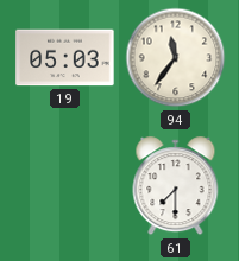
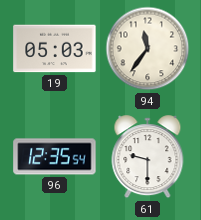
96: none -> 12:35 (55, 157)
61: 7:30 -> 9:30 (148, 157)
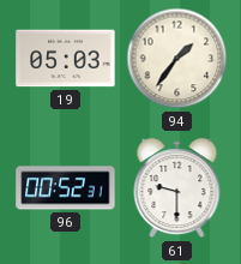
94: 11:36 -> 1:36 (177, 59)
96: 12:35 -> 00:52 (66, 188)
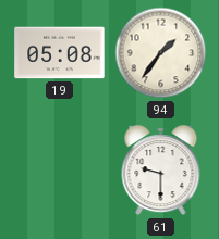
19: 05:03 -> 05:08 (60, 53)
96: 00:52 -> none (66, 188)
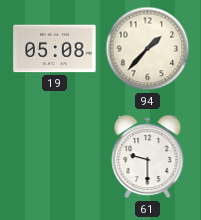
94: 1:36 -> 1:37 (148, 49)
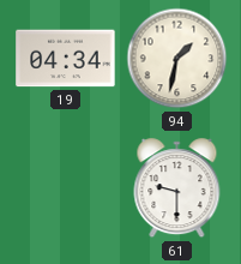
19: 05:08 -> 04:34 (66, 59)
94: 1:37 -> 1:32 (177, 59)
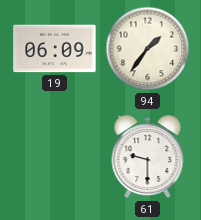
19: 04:34 -> 06:09 (55, 49)
94: 1:32 -> 1:36 (148, 49)
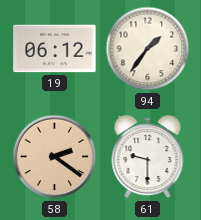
19: 06:09 -> 06:12 (55, 49)
58: none -> 2:21 (55, 157)
